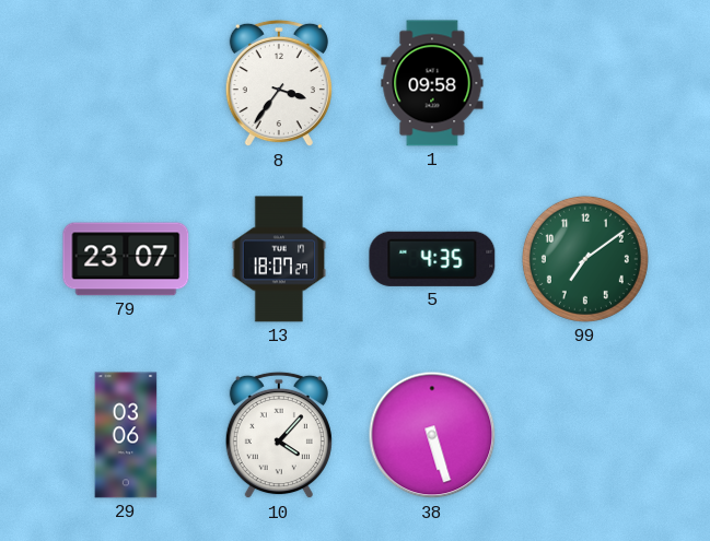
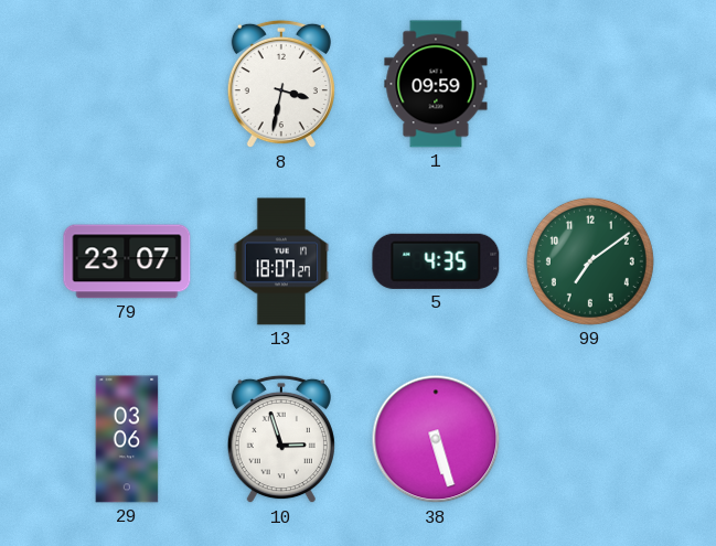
8: 3:36 -> 3:32 (281, 84)
1: 09:58 -> 09:59 (436, 84)
10: 4:07 -> 2:57 (281, 439)
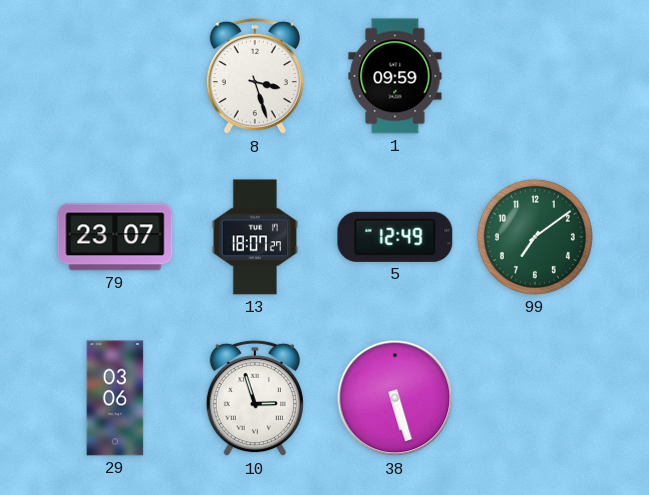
8: 3:32 -> 3:27 (255, 76)
5: 4:35 -> 12:49 (395, 237)
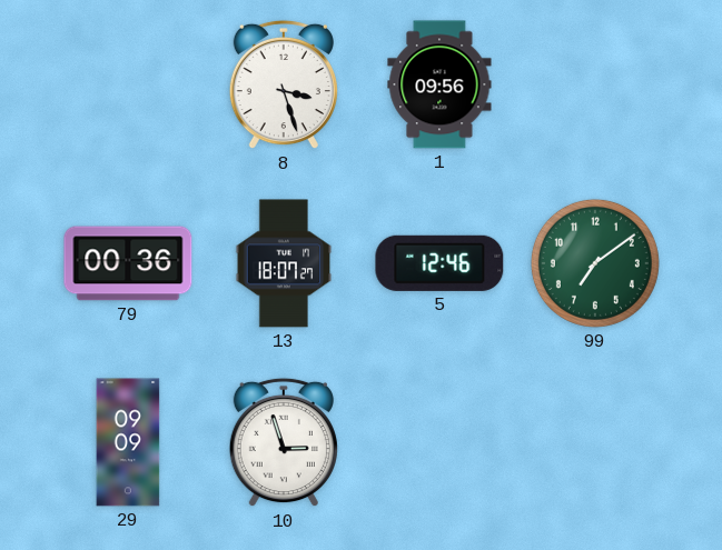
1: 09:59 -> 09:56 (439, 84)
79: 23:07 -> 00:36 (128, 263)
5: 12:49 -> 12:46 (439, 263)
29: 03:06 -> 09:09 (128, 442)
38: 5:27 -> none (395, 398)
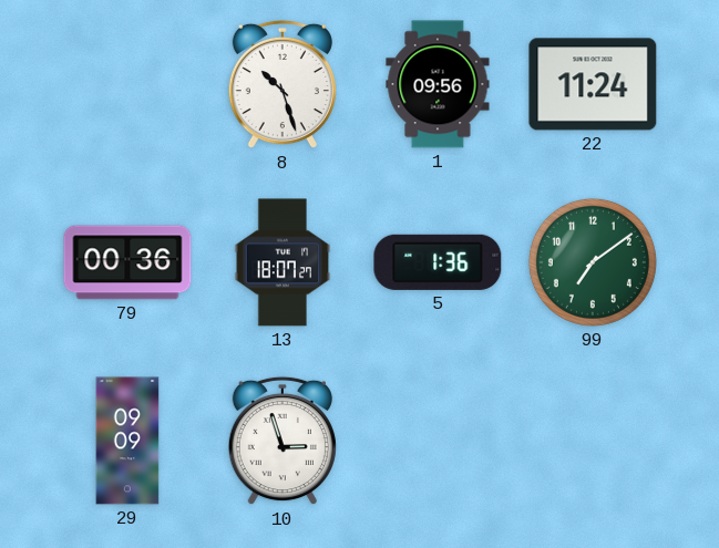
8: 3:27 -> 10:27 (283, 84)
22: none -> 11:24 (593, 84)
5: 12:46 -> 1:36 (438, 262)
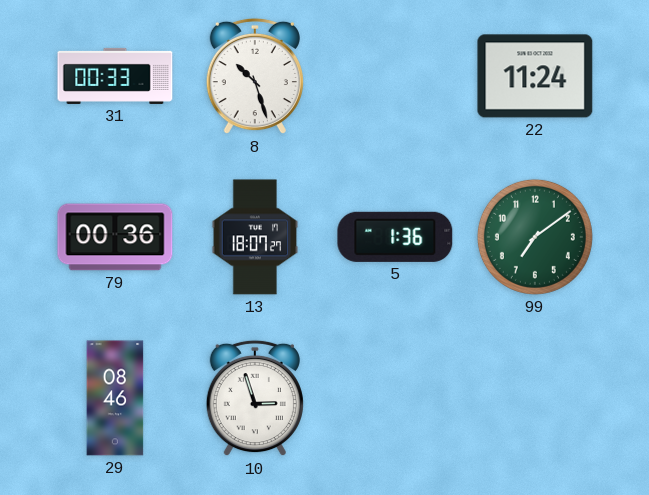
31: none -> 00:33 (115, 76)
1: 09:56 -> none (438, 84)
29: 09:09 -> 08:46 (115, 398)
